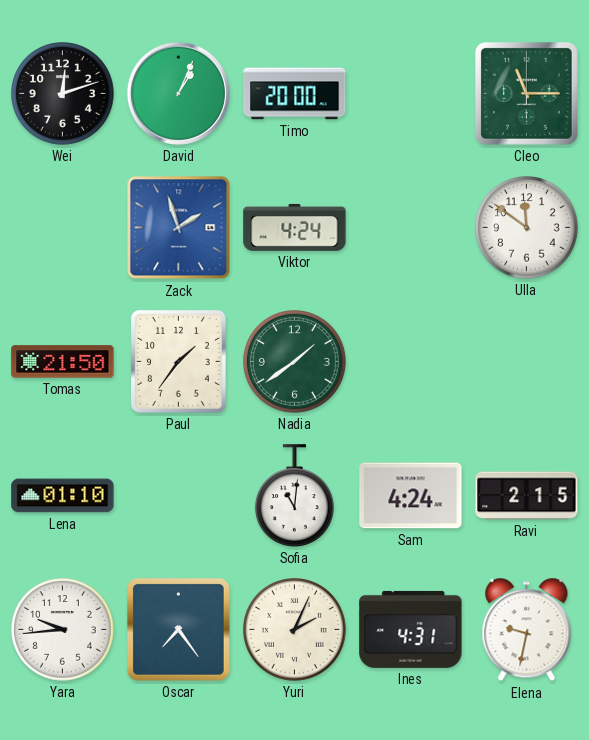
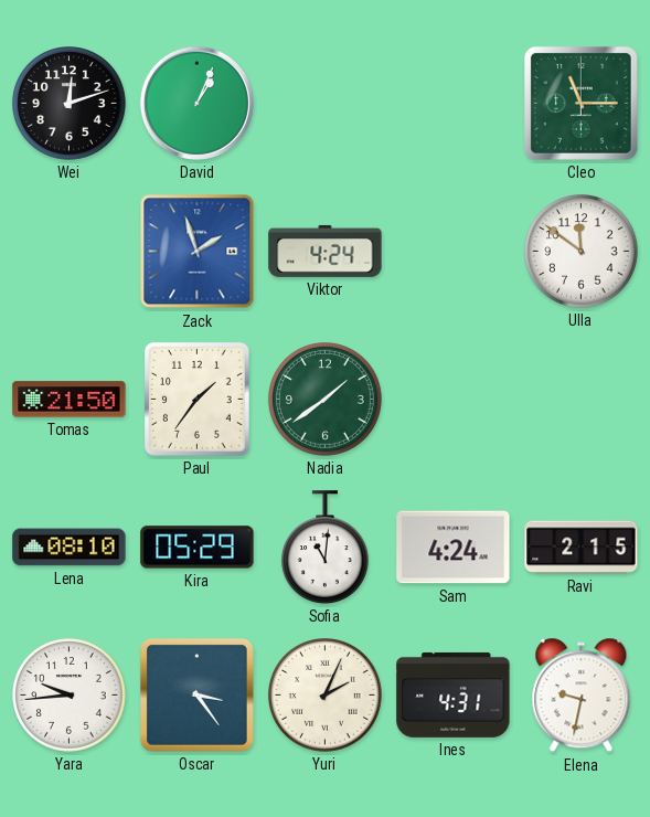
Timo: 20:00 -> none (295, 94)
Lena: 01:10 -> 08:10 (70, 548)
Kira: none -> 05:29 (198, 548)
Oscar: 7:24 -> 3:24 (196, 694)
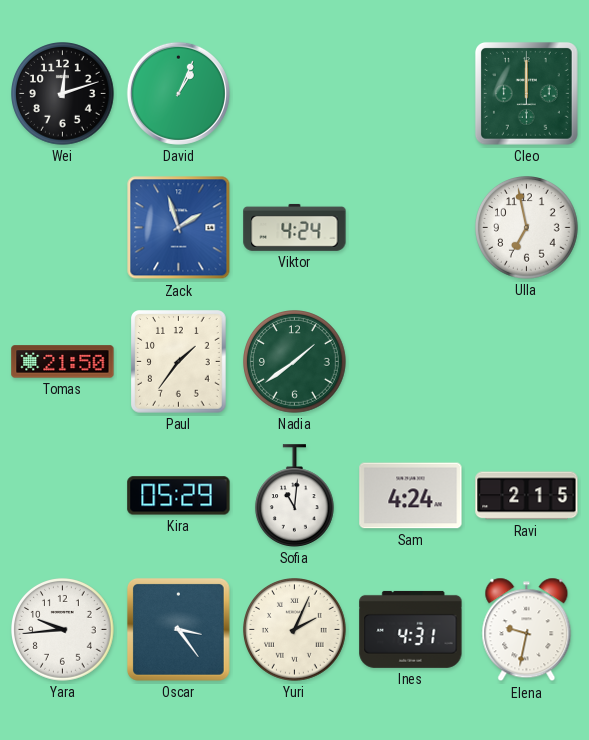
Cleo: 11:15 -> 12:00 (526, 93)
Ulla: 11:51 -> 6:58 (527, 228)
Lena: 08:10 -> none (70, 548)
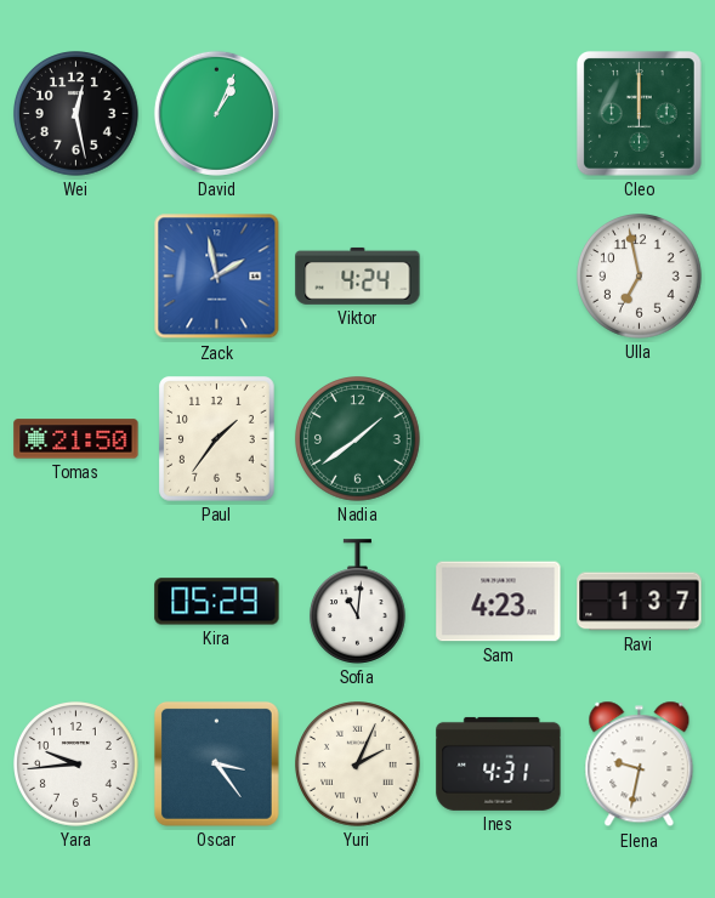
Wei: 12:12 -> 12:28 (76, 114)
Zack: 1:57 -> 1:58 (217, 277)
Sam: 4:24 -> 4:23 (499, 602)
Ravi: 2:15 -> 1:37 (640, 602)
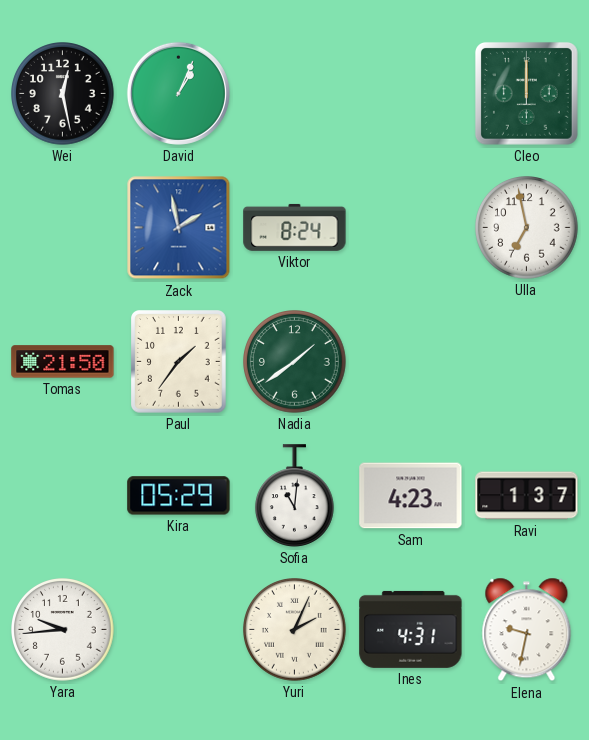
Viktor: 4:24 -> 8:24 (295, 227)
Oscar: 3:24 -> none (216, 763)
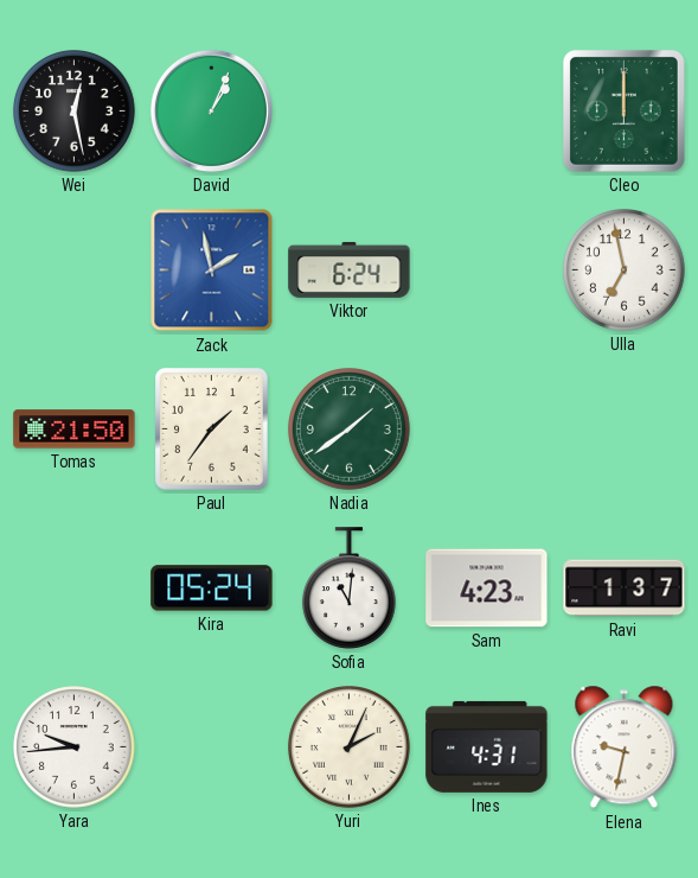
Viktor: 8:24 -> 6:24 (350, 269)
Kira: 05:29 -> 05:24 (212, 588)
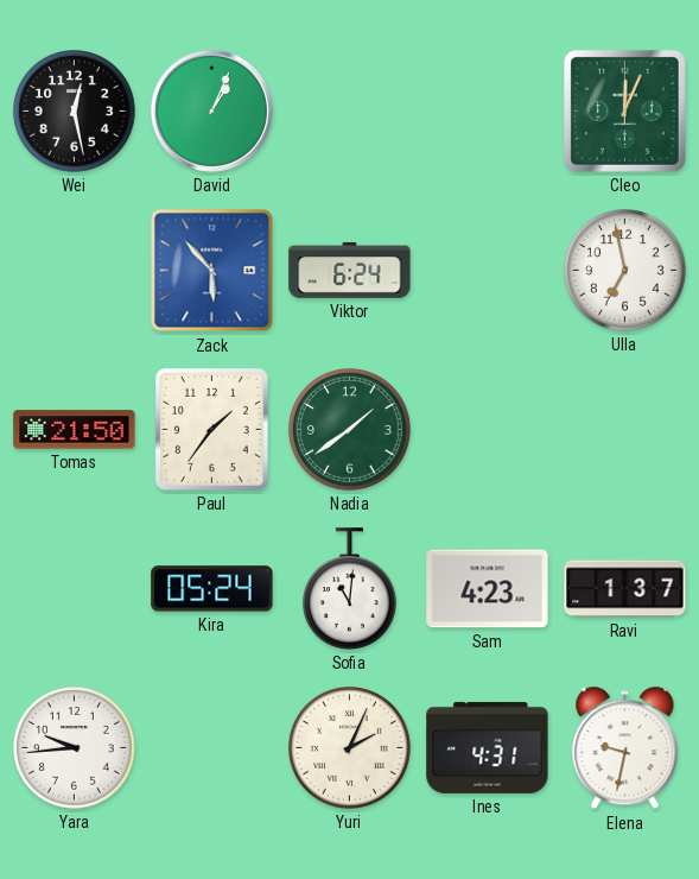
Cleo: 12:00 -> 12:04 (624, 110)
Zack: 1:58 -> 5:53 (212, 271)
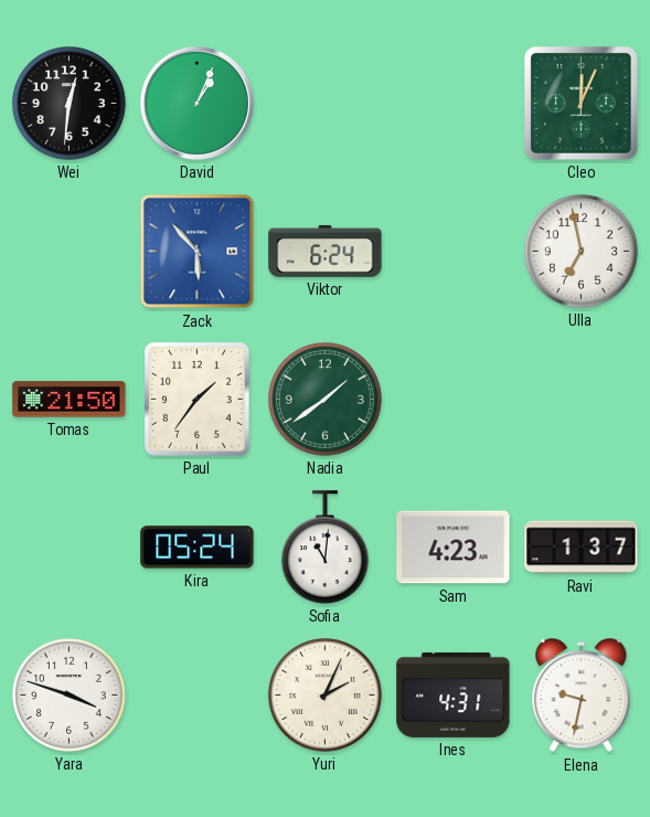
Wei: 12:28 -> 12:31 (70, 104)
Yara: 9:44 -> 3:48 (70, 696)
